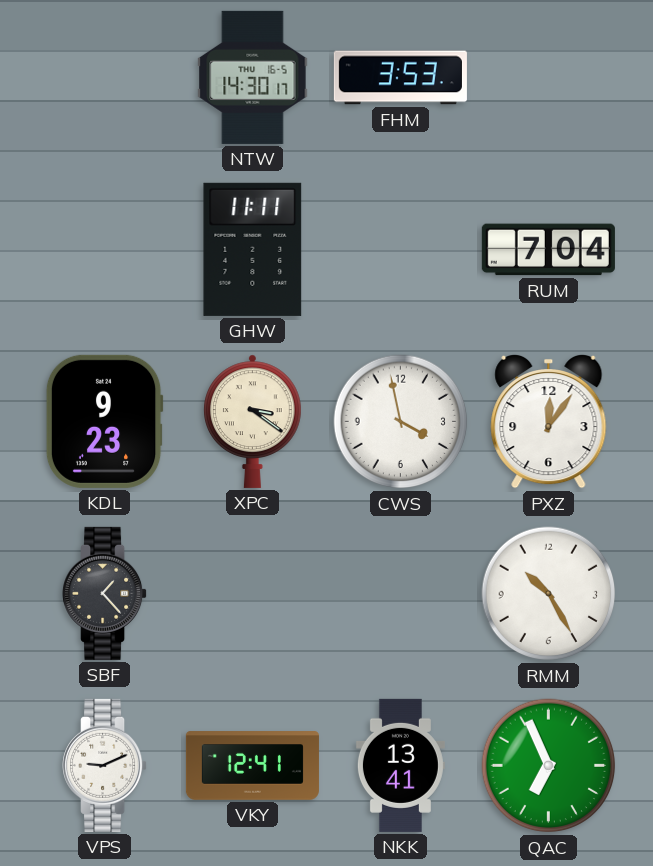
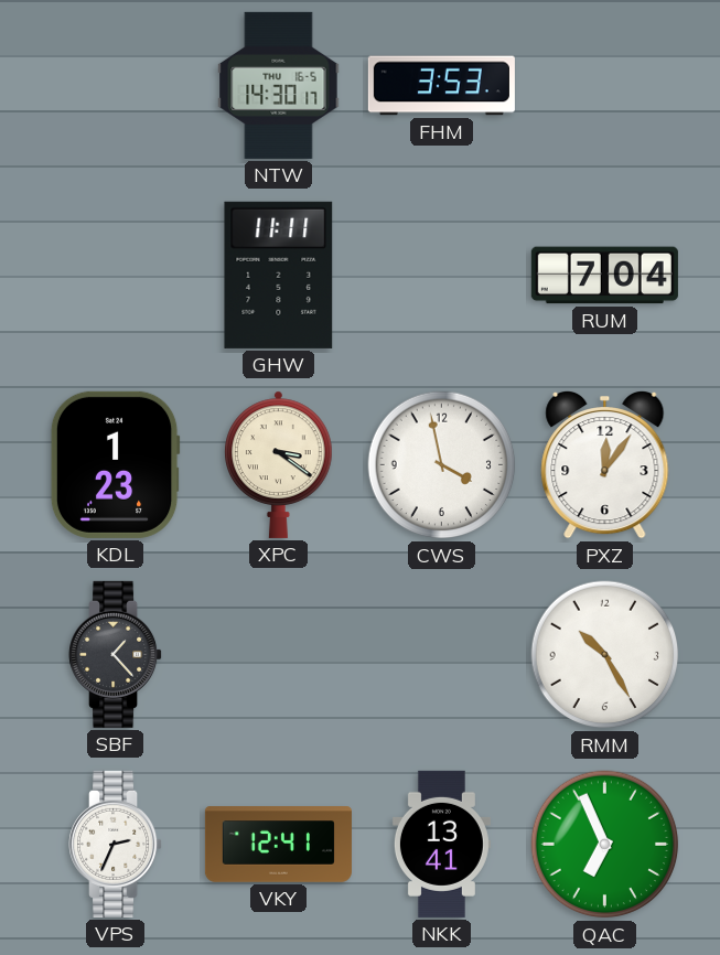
KDL: 9:23 -> 1:23 (115, 464)
VPS: 9:11 -> 2:34 (116, 844)
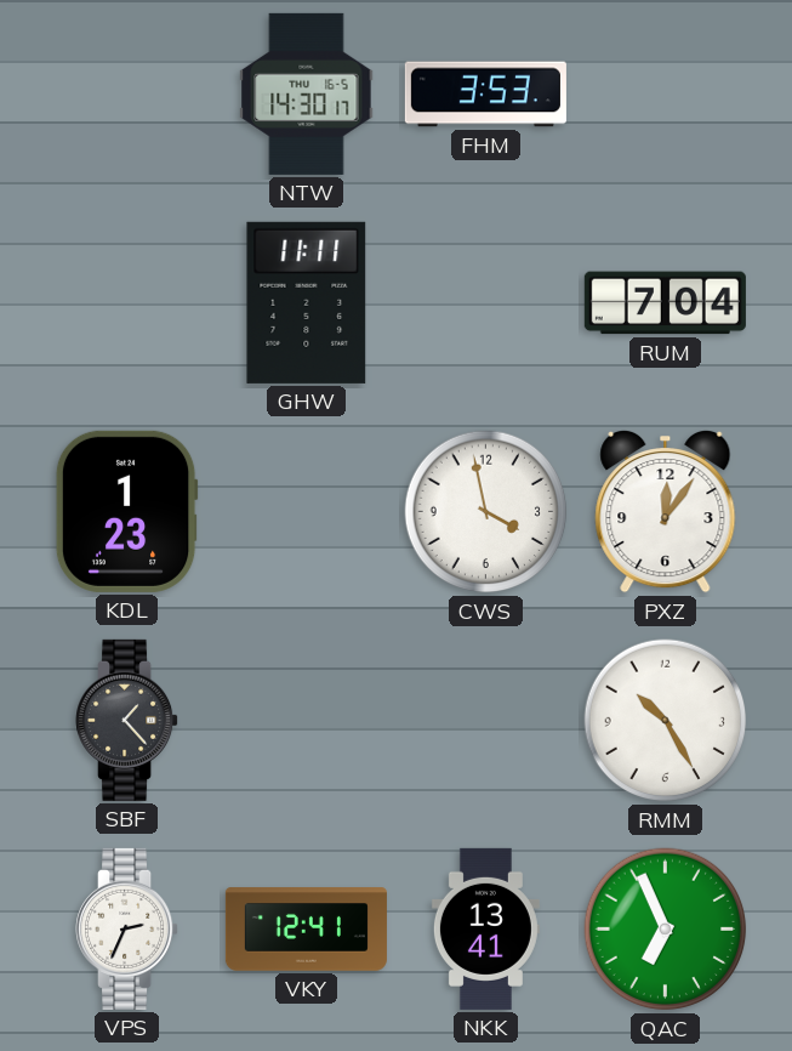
XPC: 3:21 -> none (279, 464)
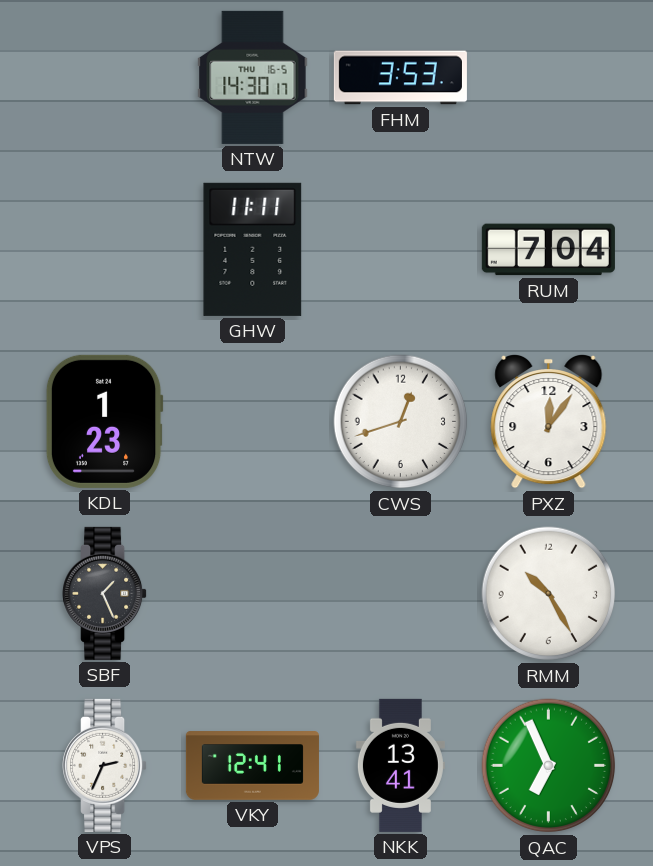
CWS: 3:58 -> 12:42 (401, 422)
SBF: 1:23 -> 1:26 (105, 593)
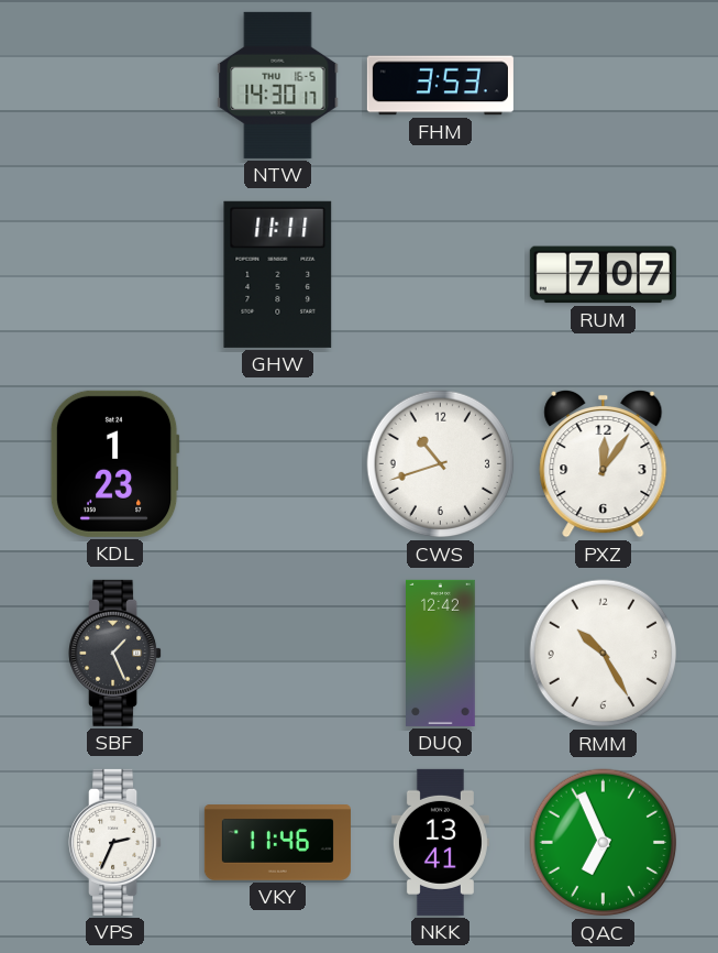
RUM: 7:04 -> 7:07 (603, 275)
CWS: 12:42 -> 10:42 (441, 464)
DUQ: none -> 12:42 (441, 653)
VKY: 12:41 -> 11:46 (277, 843)
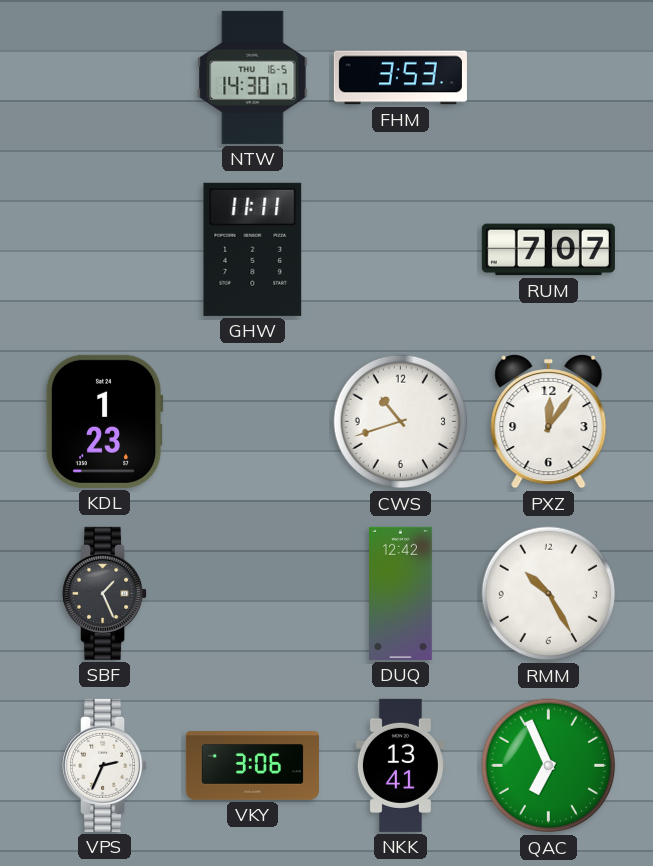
VKY: 11:46 -> 3:06 (252, 766)
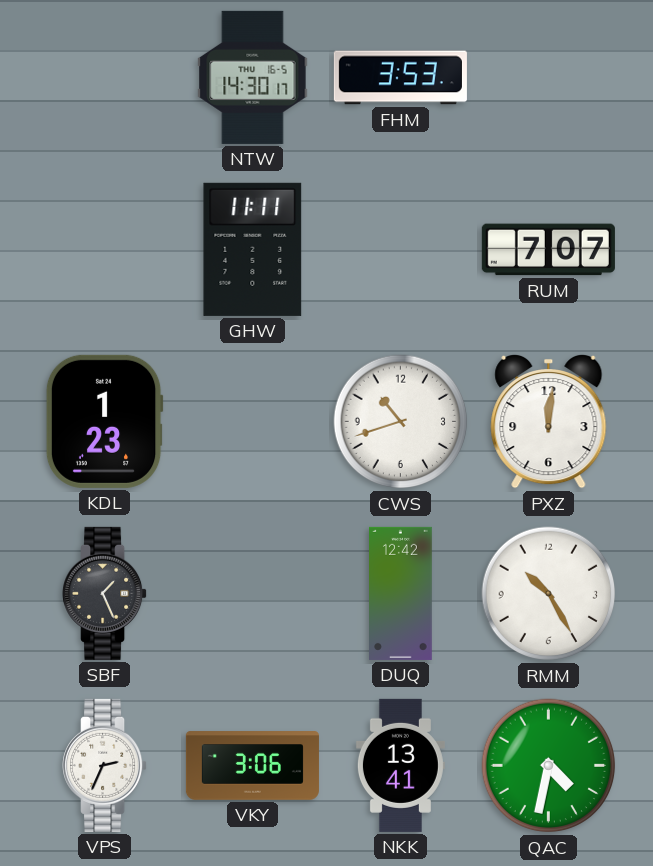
PXZ: 12:06 -> 12:01 (549, 421)
QAC: 6:56 -> 4:32 (549, 766)
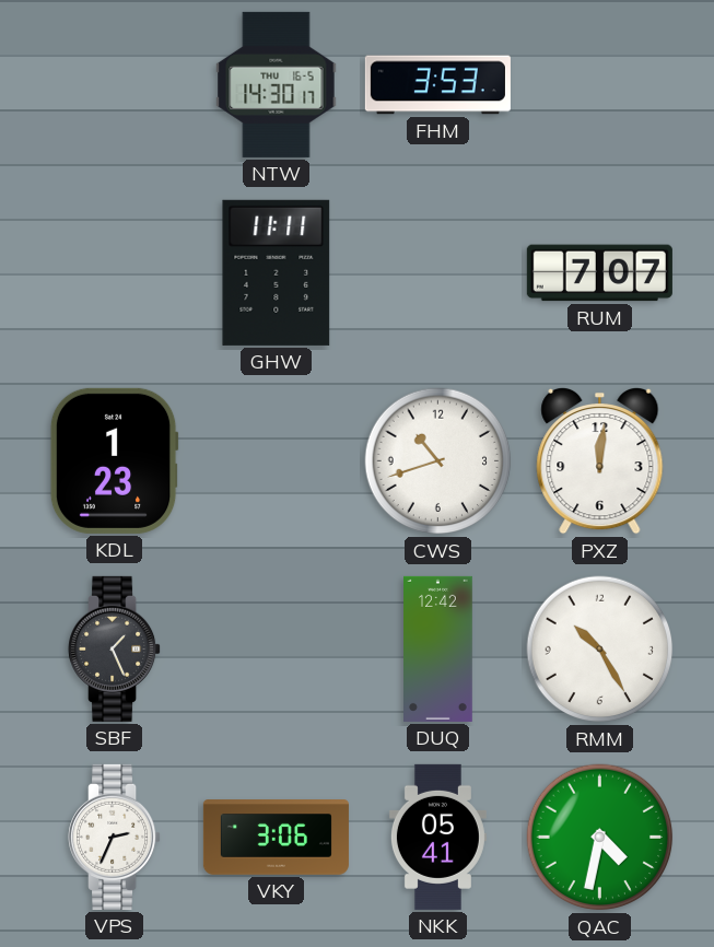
NKK: 13:41 -> 05:41 (437, 837)
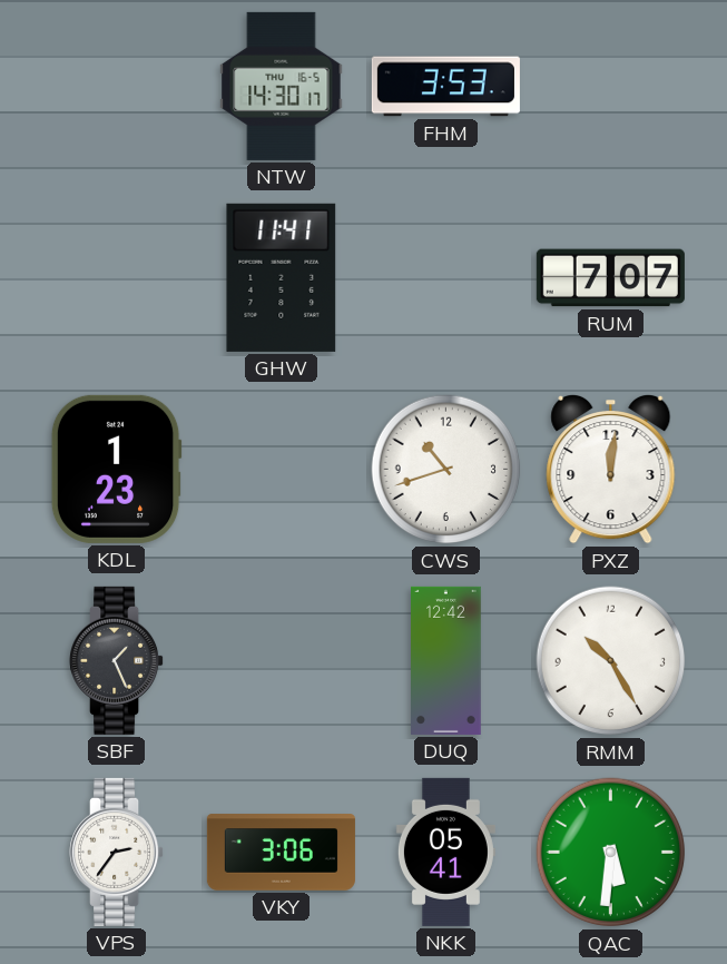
GHW: 11:11 -> 11:41 (282, 277)
VPS: 2:34 -> 2:36 (117, 852)
QAC: 4:32 -> 5:31 (611, 853)
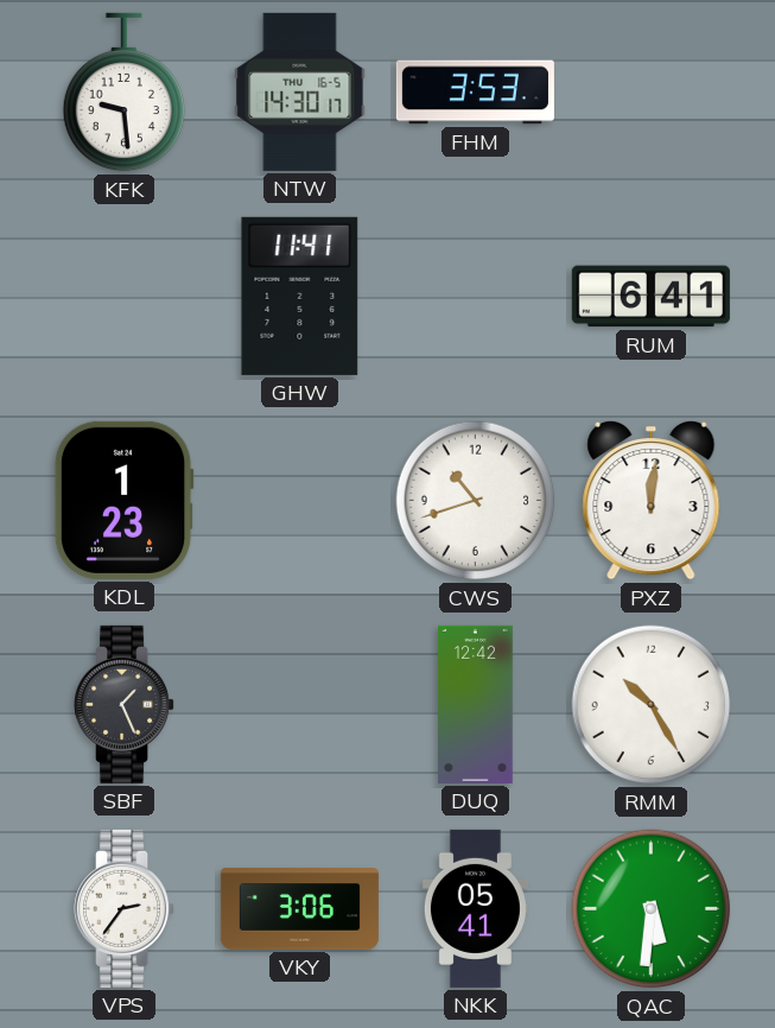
KFK: none -> 9:29 (123, 93)
RUM: 7:07 -> 6:41 (650, 297)
